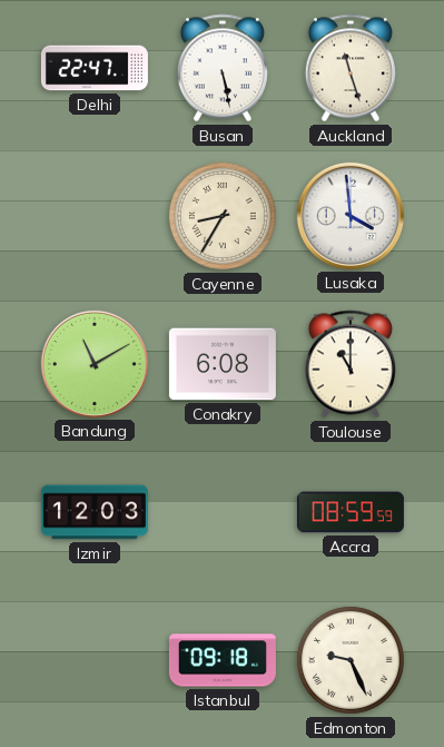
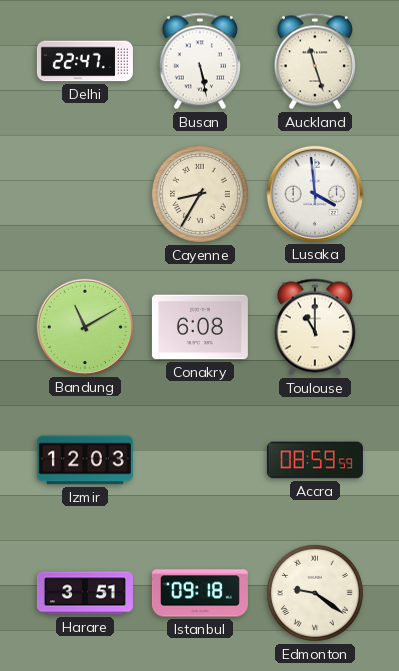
Harare: none -> 3:51 (85, 593)
Edmonton: 9:26 -> 9:21 (315, 593)
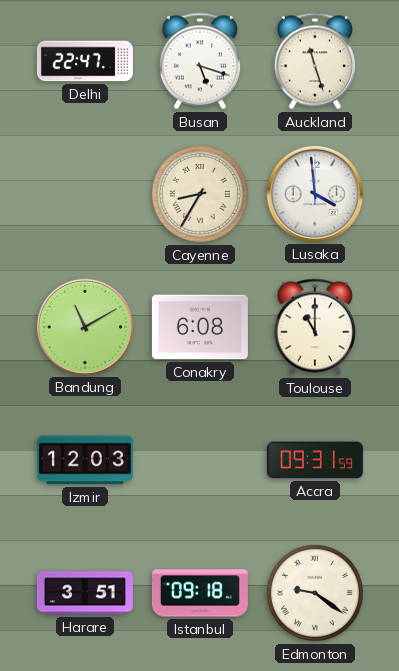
Busan: 5:28 -> 5:18 (200, 61)
Accra: 08:59 -> 09:31 (315, 460)
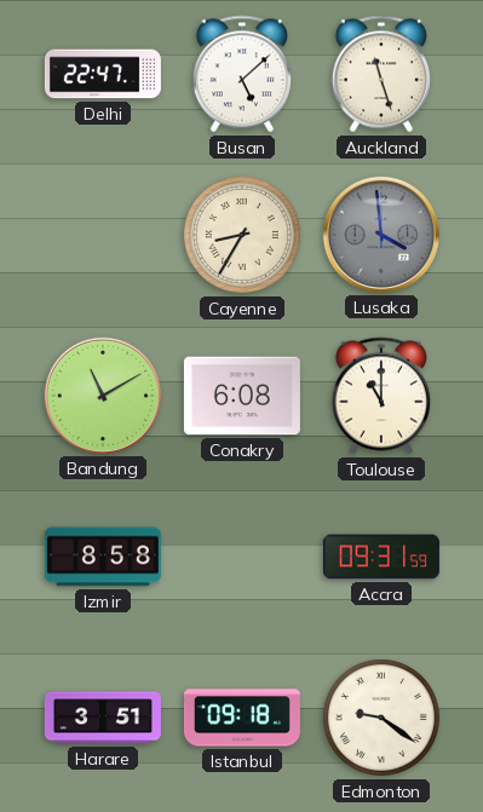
Busan: 5:18 -> 5:08 (242, 74)
Lusaka dial: white -> grey (381, 235)
Izmir: 12:03 -> 8:58 (103, 557)
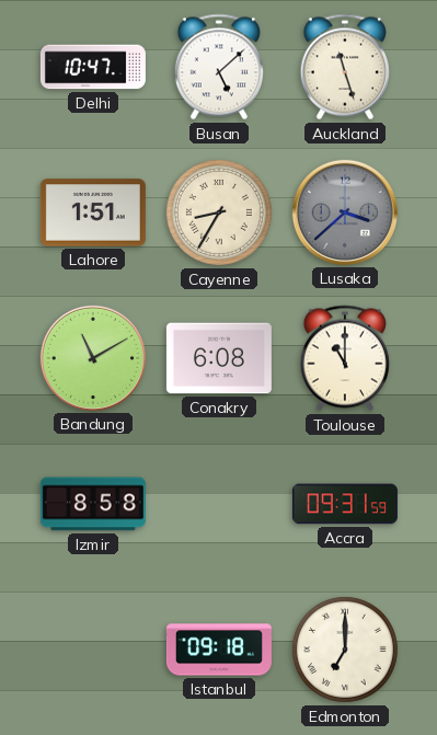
Delhi: 22:47 -> 10:47 (93, 67)
Lahore: none -> 1:51 (93, 213)
Lusaka: 3:59 -> 3:38 (345, 213)
Harare: 3:51 -> none (103, 718)
Edmonton: 9:21 -> 7:00 (345, 650)
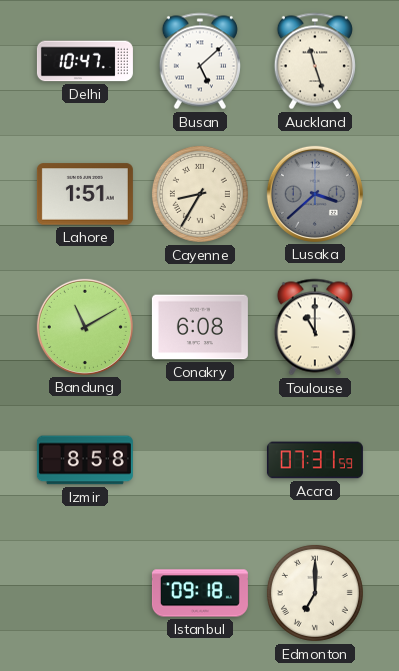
Accra: 09:31 -> 07:31 (315, 460)
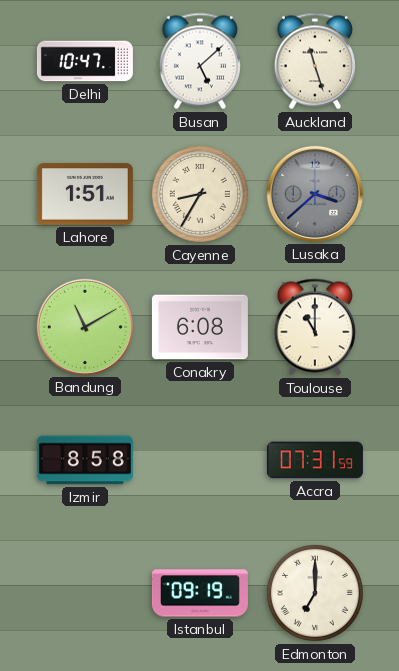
Istanbul: 09:18 -> 09:19 (200, 593)
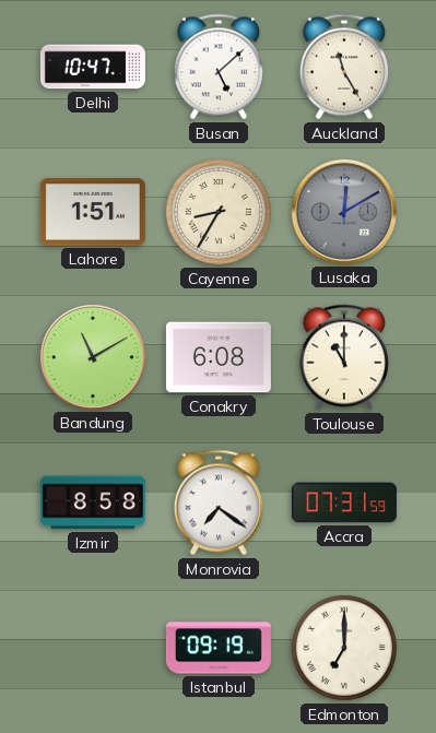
Auckland: 11:27 -> 11:25 (344, 67)
Lusaka: 3:38 -> 12:10 (344, 212)
Monrovia: none -> 7:21 (219, 503)
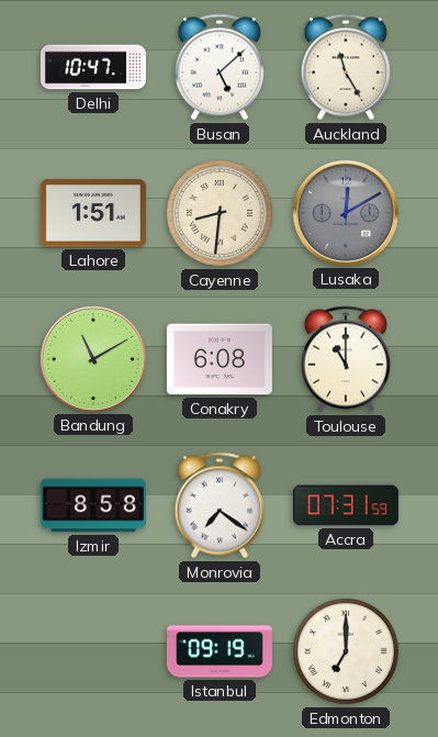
Cayenne: 8:35 -> 8:31 (220, 213)
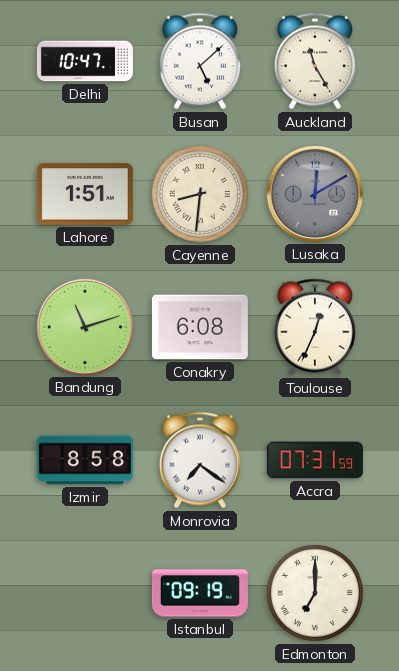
Bandung: 11:10 -> 11:12 (85, 327)
Toulouse: 11:00 -> 12:34 (315, 327)
